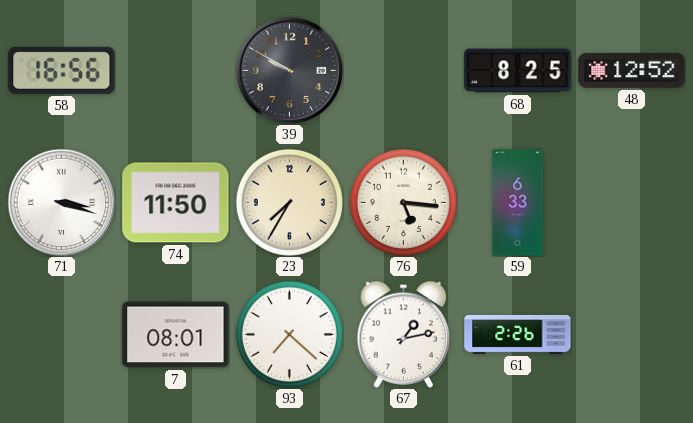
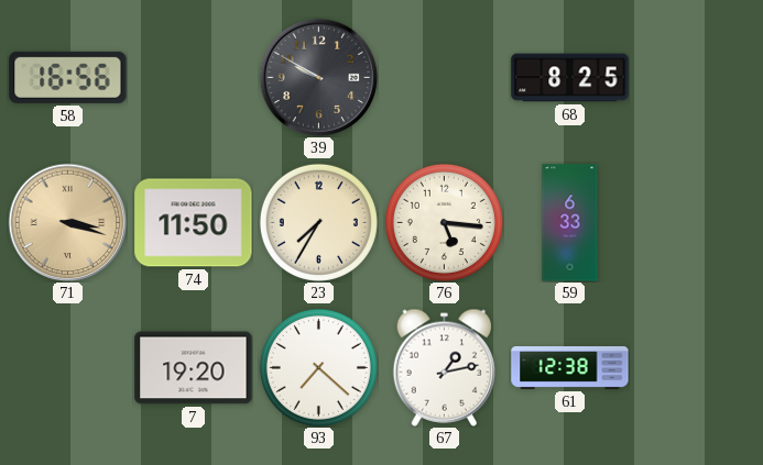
48: 12:52 -> none (632, 70)
71 dial: white -> champagne (67, 222)
7: 08:01 -> 19:20 (194, 368)
61: 2:26 -> 12:38 (570, 368)
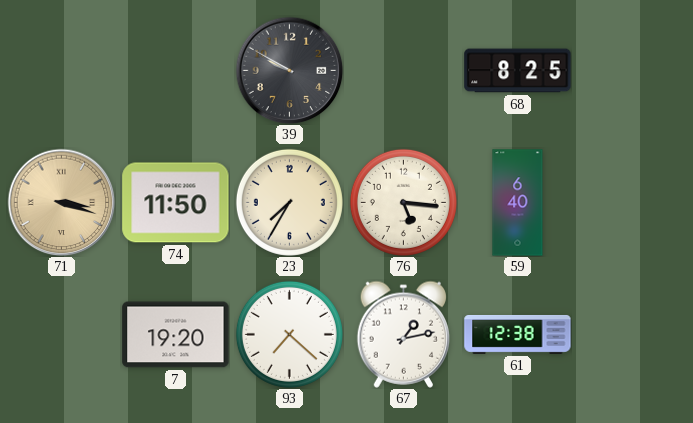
58: 16:56 -> none (68, 77)
59: 6:33 -> 6:40 (518, 203)
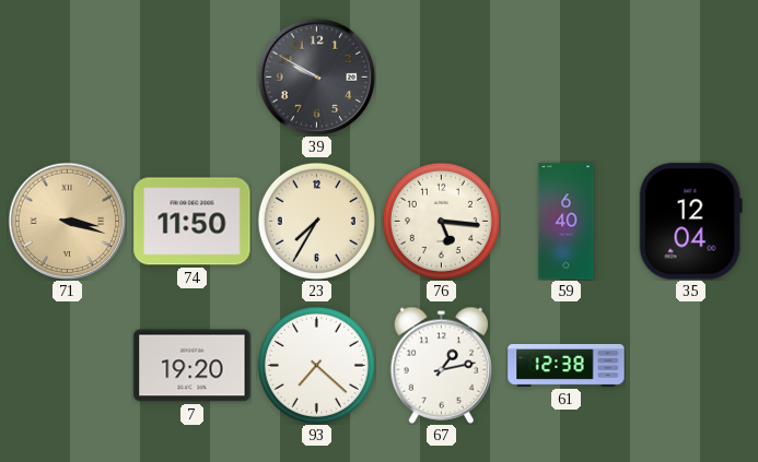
68: 8:25 -> none (518, 71)
35: none -> 12:04 (690, 222)
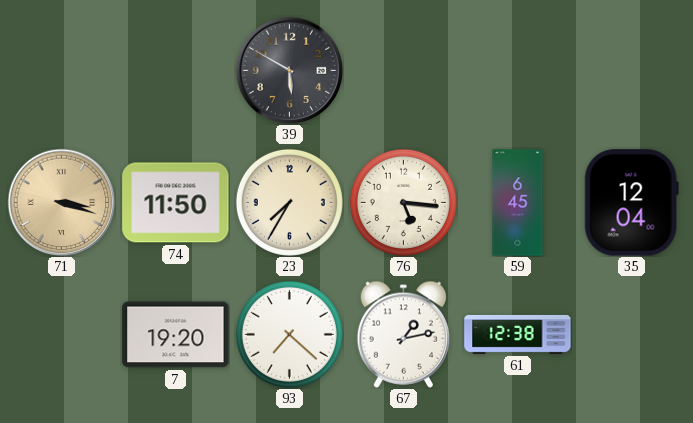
39: 9:50 -> 5:50 (289, 70)
59: 6:40 -> 6:45 (518, 203)
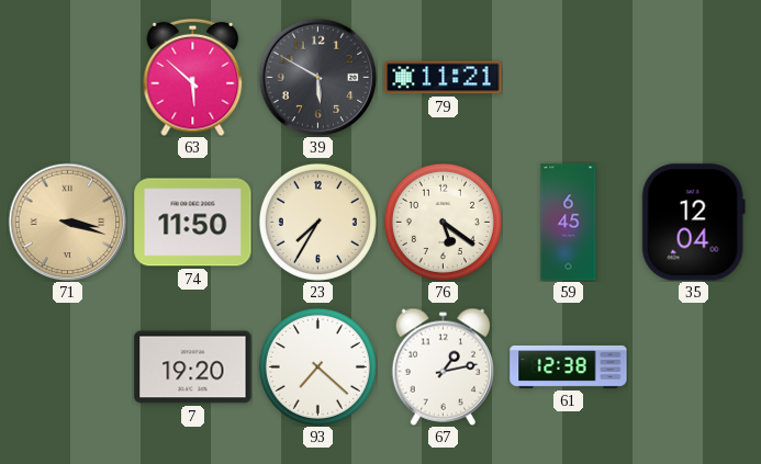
63: none -> 5:52 (193, 77)
79: none -> 11:21 (444, 78)
76: 5:16 -> 5:21 (443, 222)
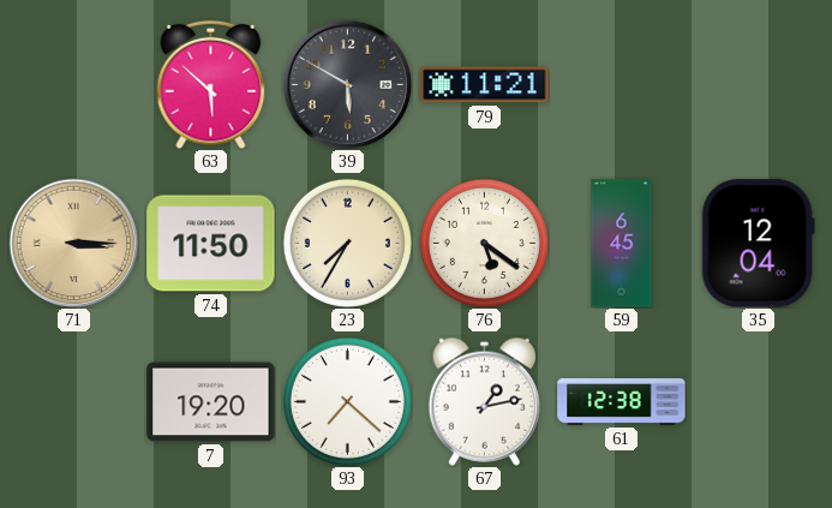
71: 3:18 -> 3:15 (73, 243)
